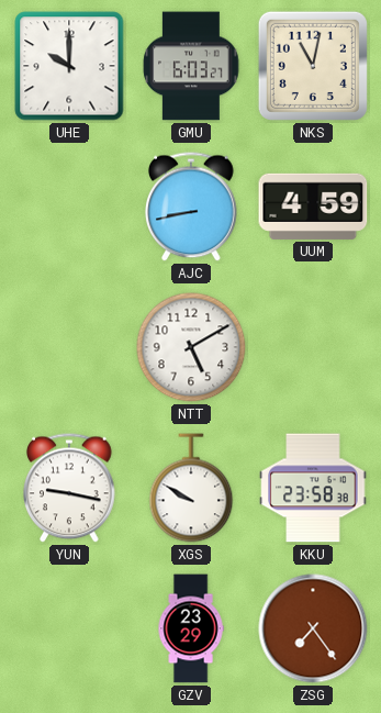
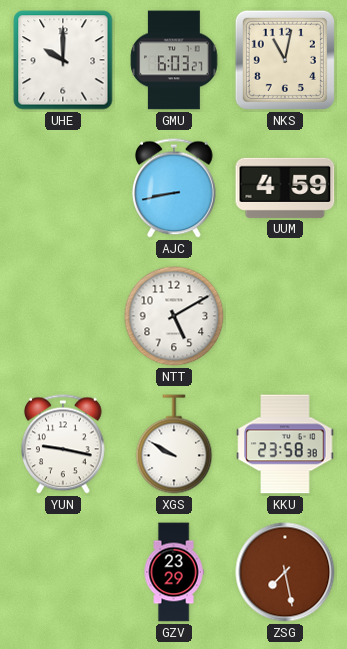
ZSG: 7:24 -> 7:28 (285, 572)
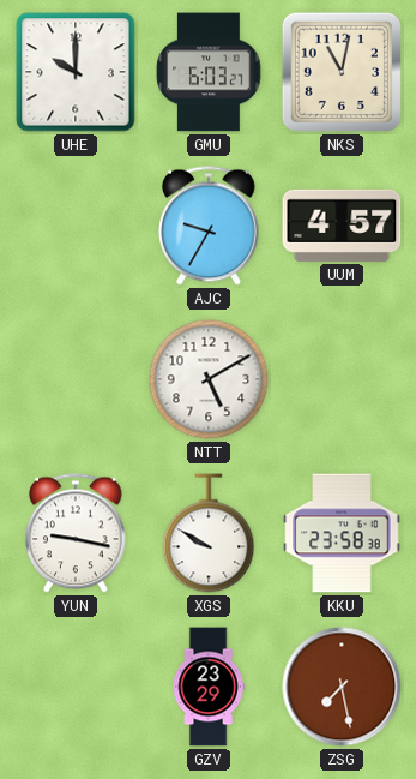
AJC: 8:43 -> 9:35 (210, 226)
UUM: 4:59 -> 4:57 (342, 226)
